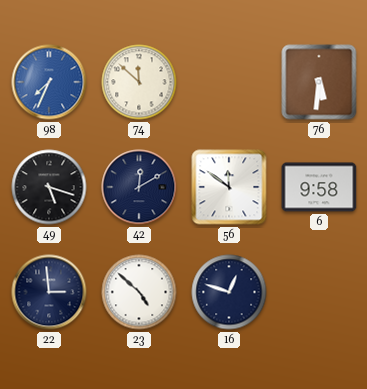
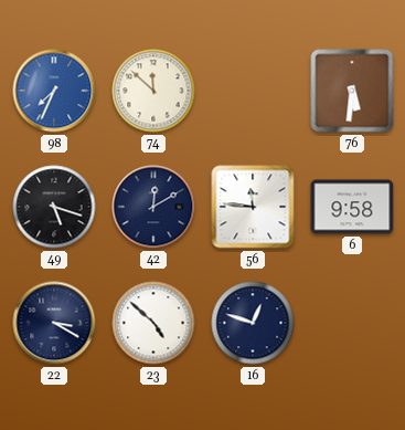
56: 11:51 -> 11:46 (253, 207)
22: 2:59 -> 3:20 (54, 323)
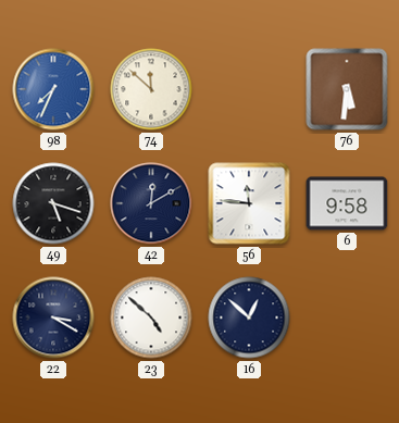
16: 12:48 -> 12:52 (249, 318)
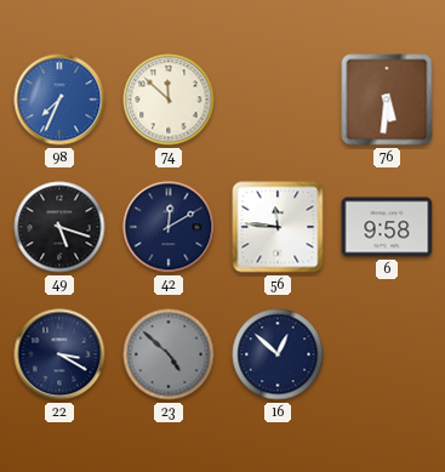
23 dial: white -> grey (169, 354)
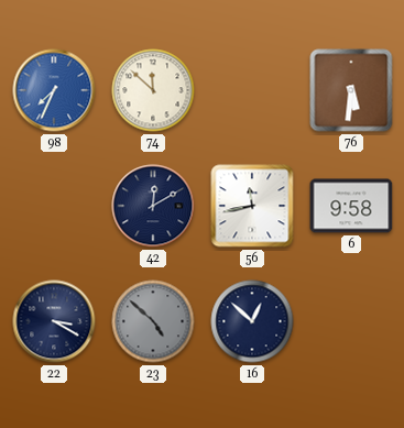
49: 5:18 -> none (59, 227)
56: 11:46 -> 11:43 (252, 206)
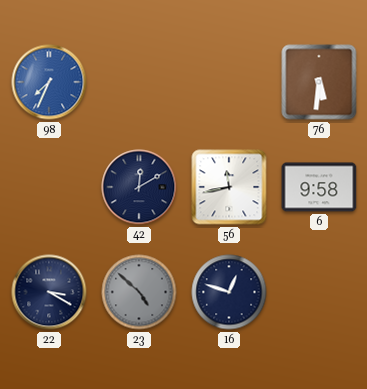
74: 11:52 -> none (153, 90)
16: 12:52 -> 12:48 (229, 292)
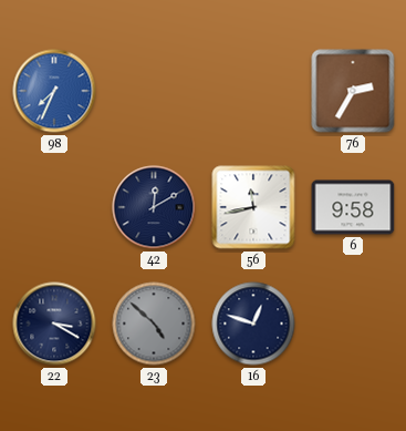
76: 5:31 -> 2:35 (353, 91)
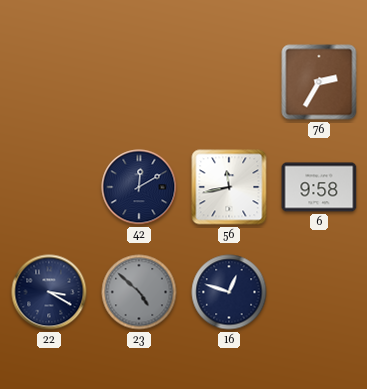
98: 7:34 -> none (54, 91)
